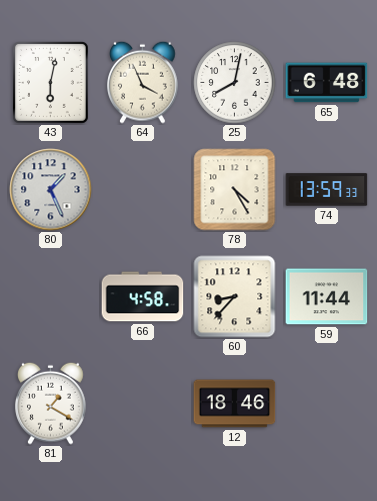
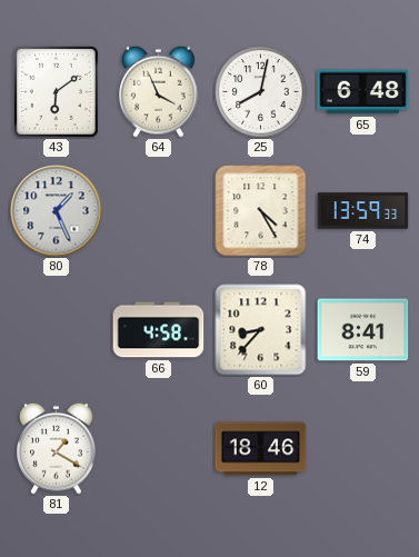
43: 6:02 -> 6:09 (57, 92)
59: 11:44 -> 8:41 (363, 330)
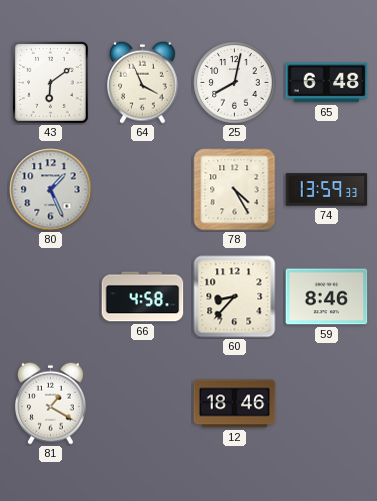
59: 8:41 -> 8:46 (327, 297)
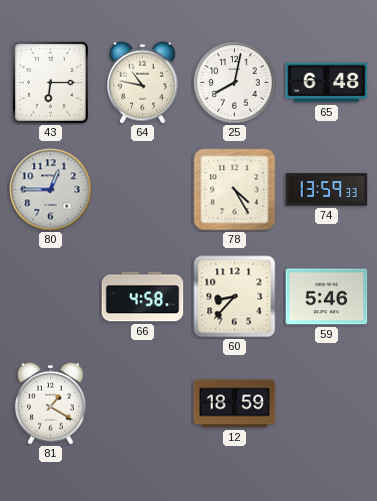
43: 6:09 -> 6:15 (51, 83)
64: 3:56 -> 10:47 (143, 82)
80: 1:26 -> 12:45 (51, 190)
59: 8:46 -> 5:46 (327, 297)
12: 18:46 -> 18:59 (235, 404)
